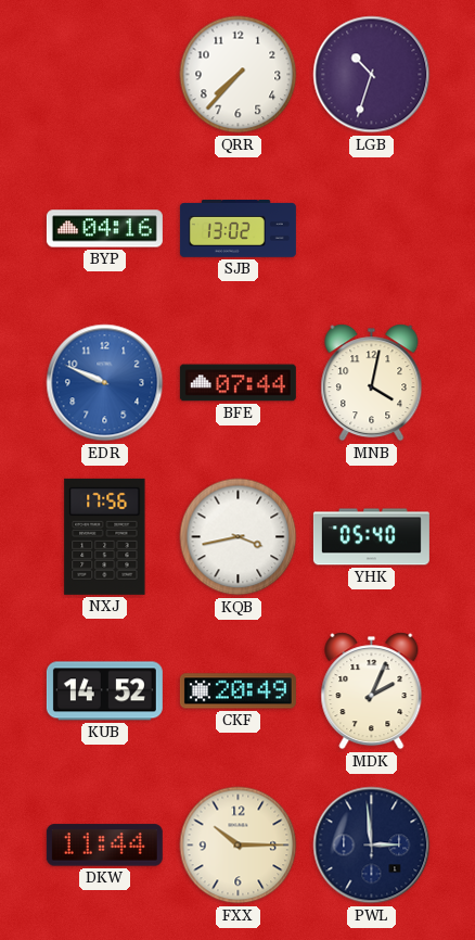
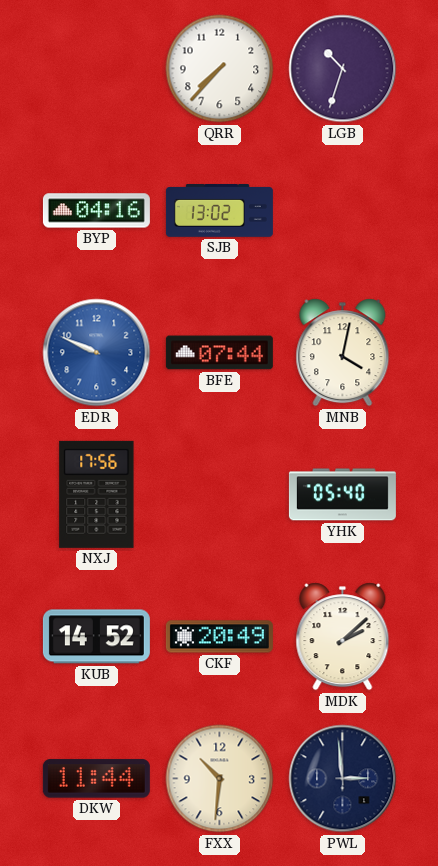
KQB: 3:43 -> none (239, 537)
MDK: 2:04 -> 2:08 (343, 637)
FXX: 10:15 -> 10:31 (220, 779)
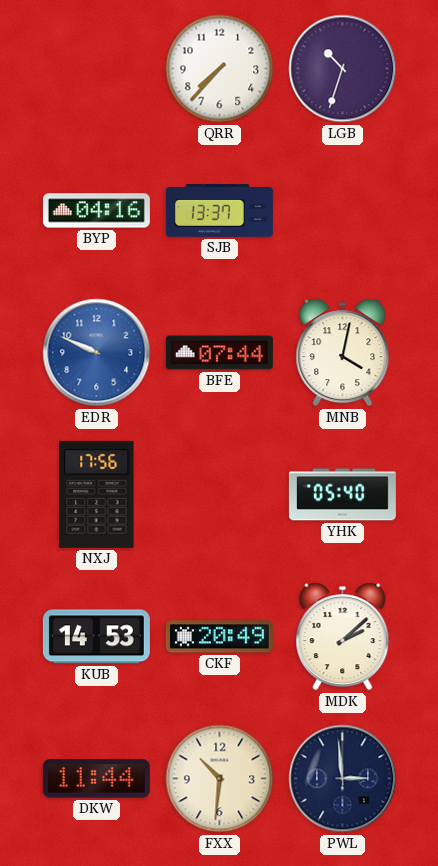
SJB: 13:02 -> 13:37 (219, 211)
KUB: 14:52 -> 14:53 (96, 637)
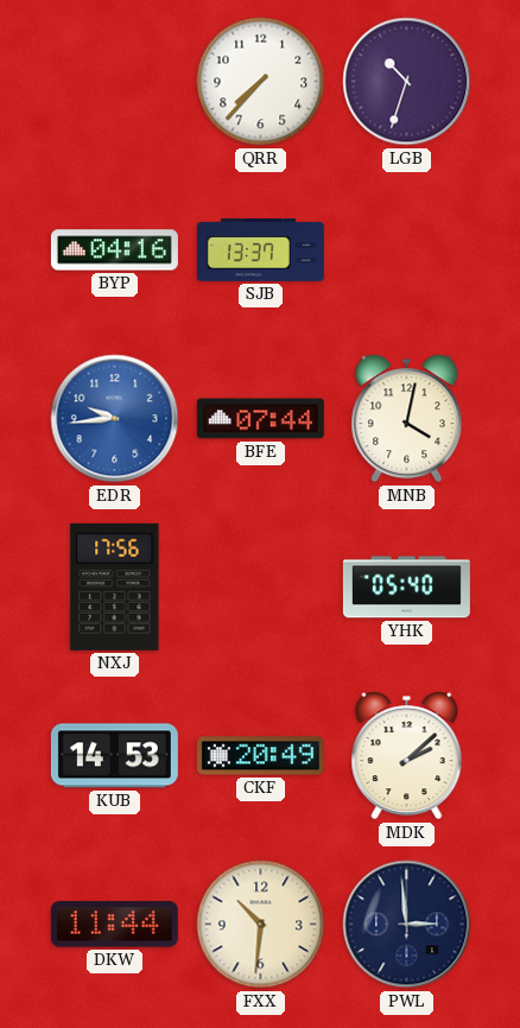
EDR: 9:49 -> 9:44 (115, 419)
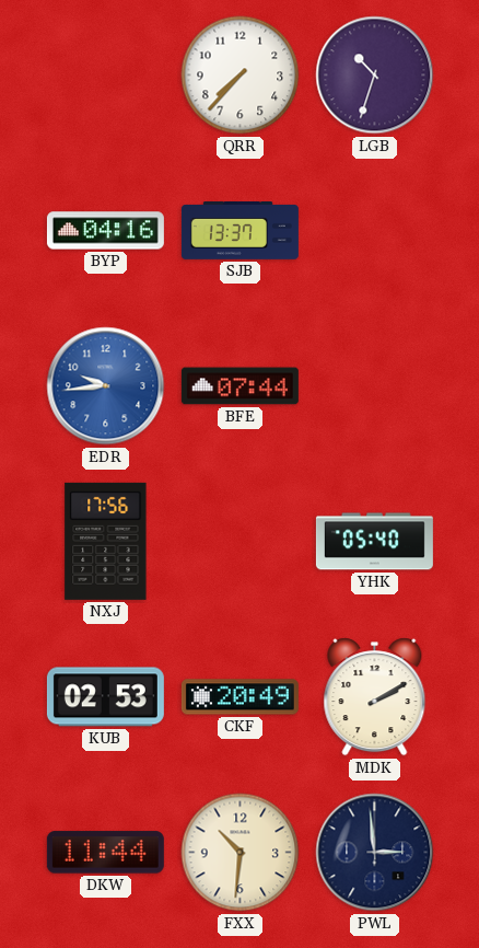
MNB: 4:02 -> none (407, 419)
KUB: 14:53 -> 02:53 (105, 697)
MDK: 2:08 -> 2:10 (375, 697)
